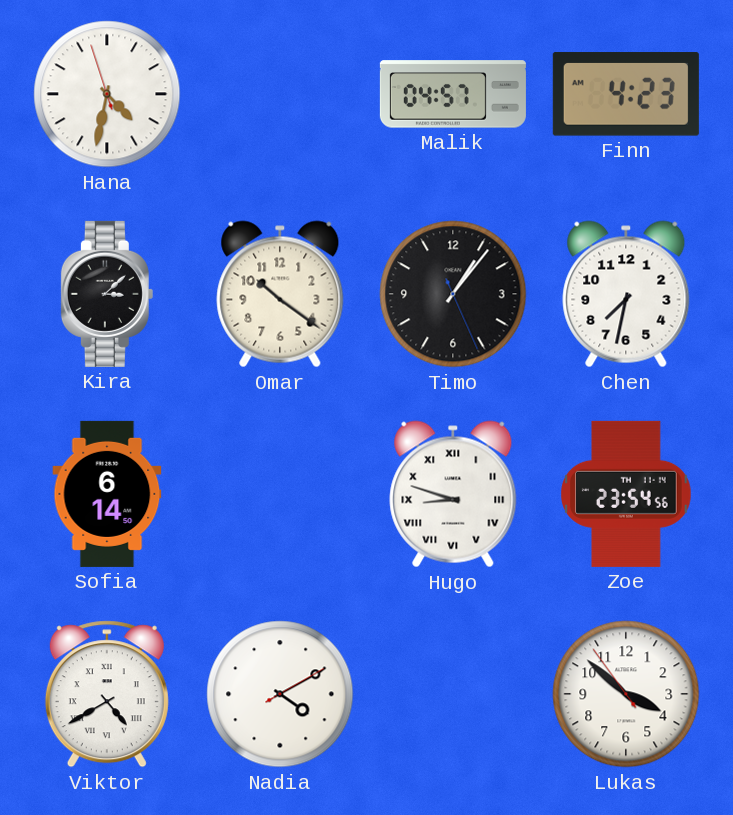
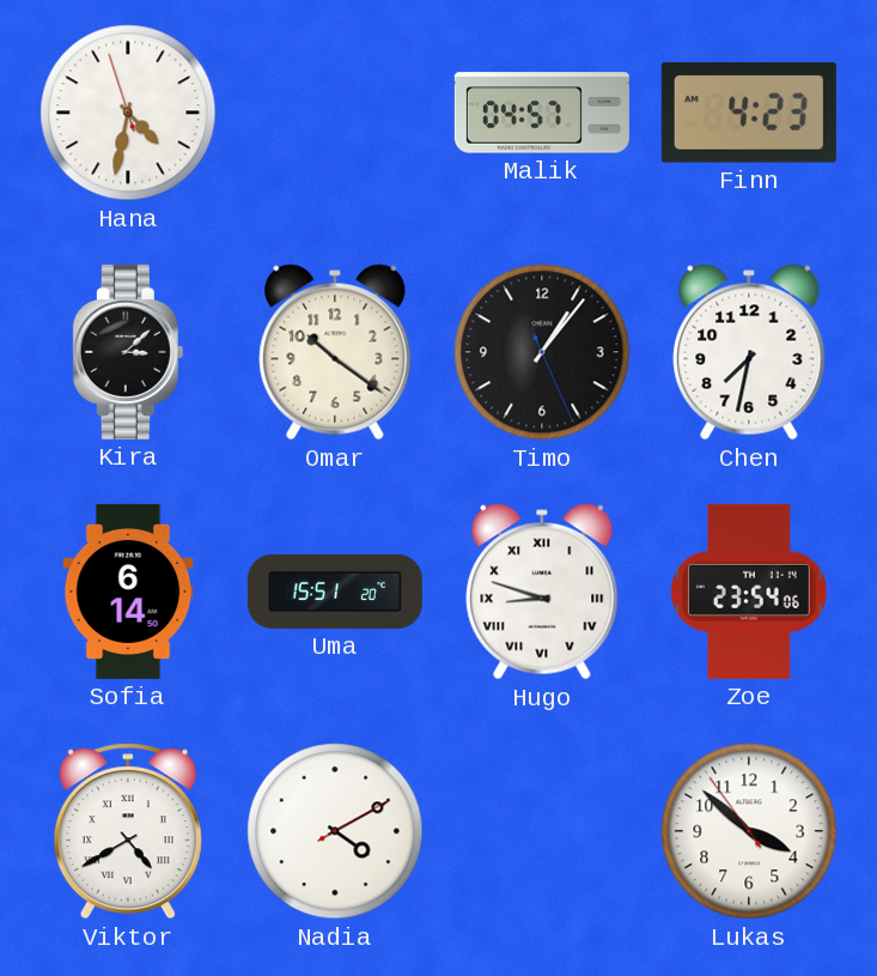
Uma: none -> 15:51 (335, 592)
Zoe: 23:54:56 -> 23:54:06 (749, 592)
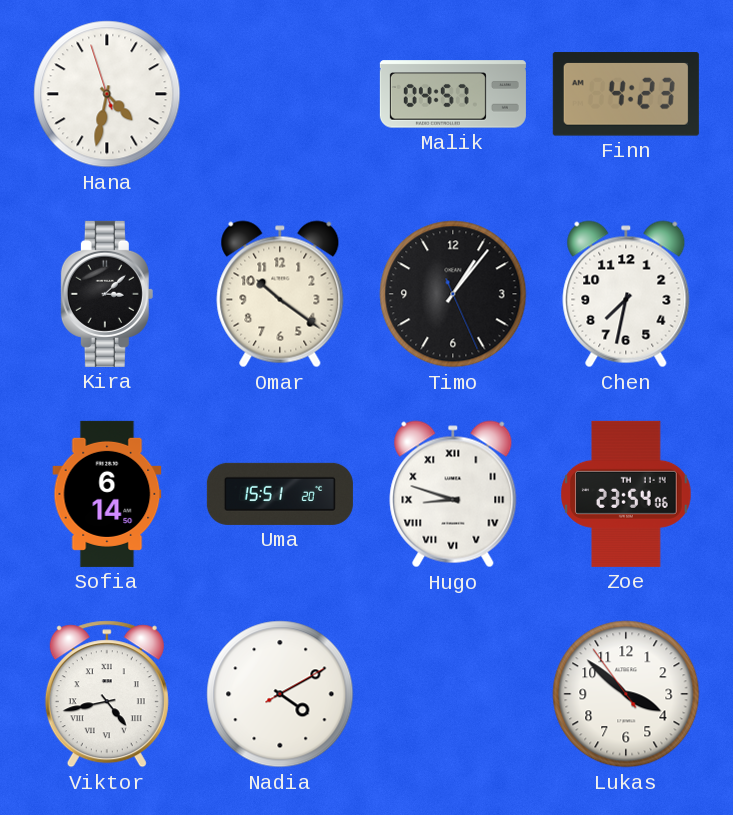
Viktor: 4:40 -> 4:43 (107, 694)
